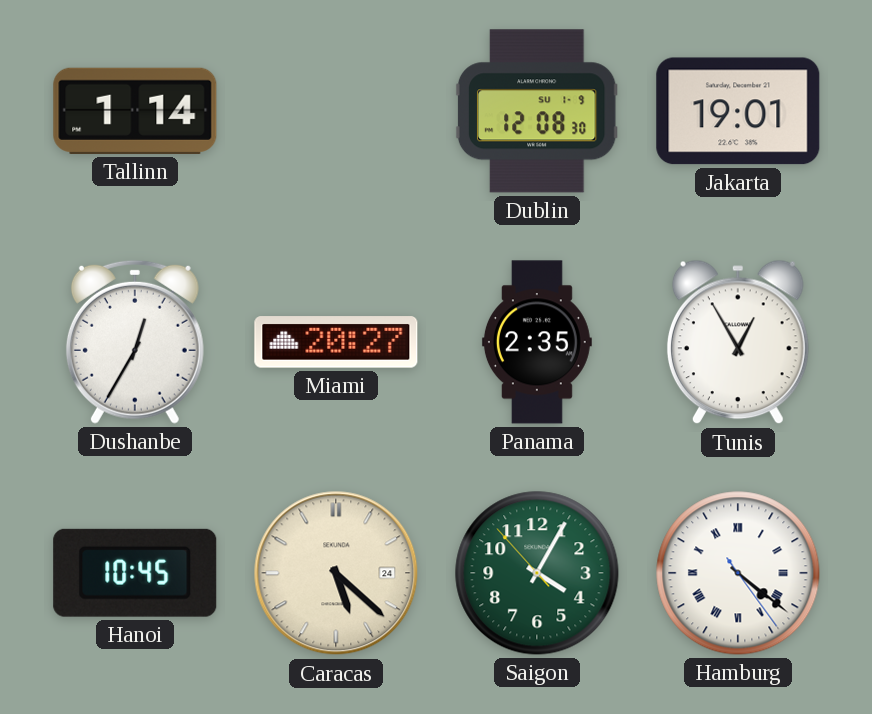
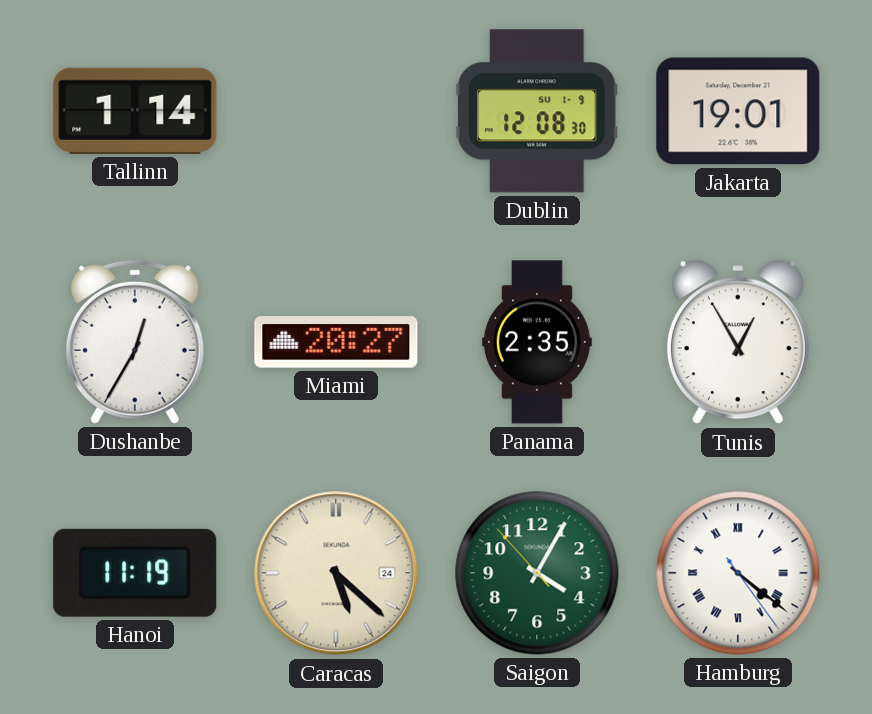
Hanoi: 10:45 -> 11:19 (135, 573)
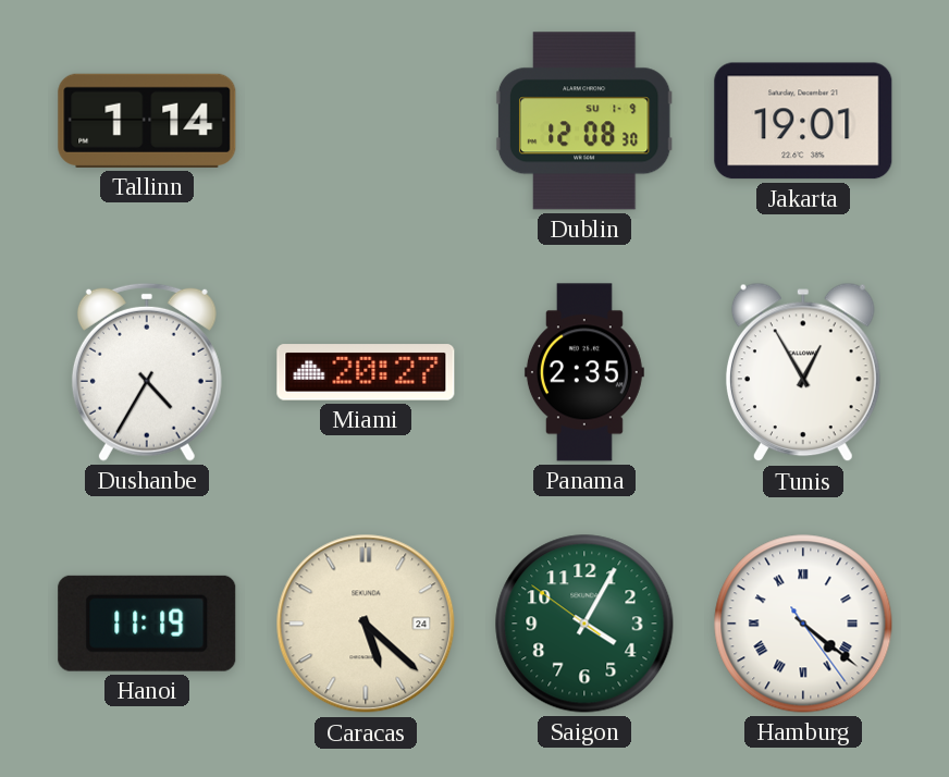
Dushanbe: 12:35 -> 4:35 (147, 372)
Saigon: 4:04:53 -> 4:04:51 (584, 624)
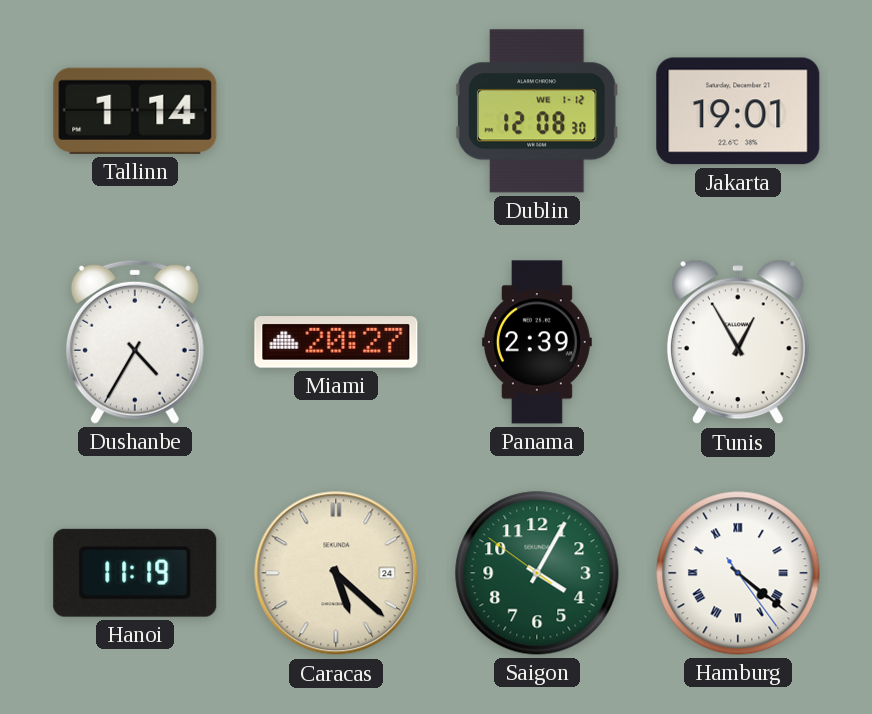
Dublin date: SU 1-9 -> WE 1-12 (537, 111)
Panama: 2:35 -> 2:39 (537, 342)
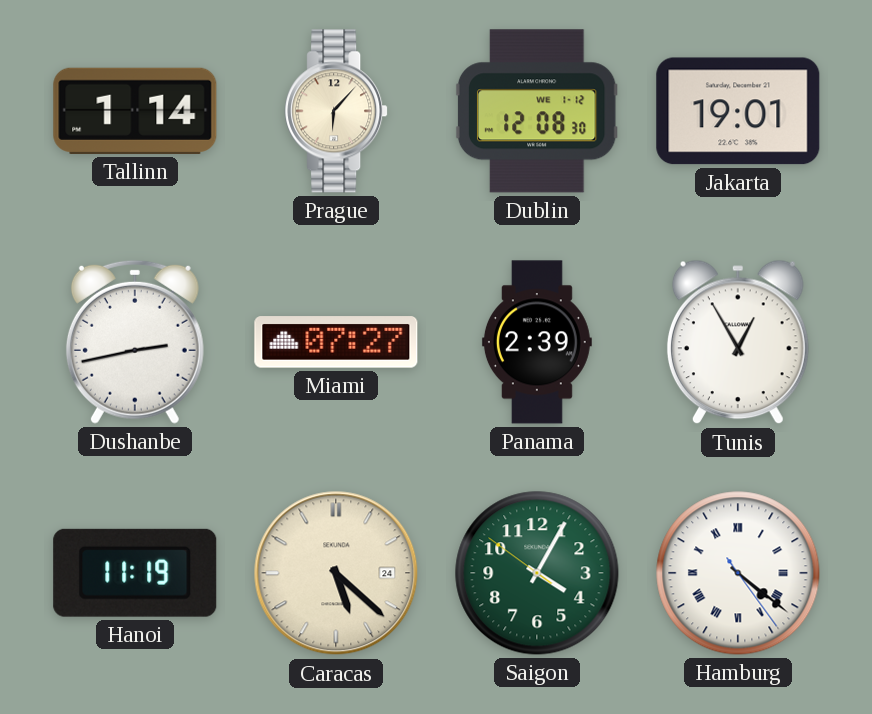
Prague: none -> 6:07 (336, 111)
Dushanbe: 4:35 -> 2:43 (135, 342)
Miami: 20:27 -> 07:27 (336, 342)
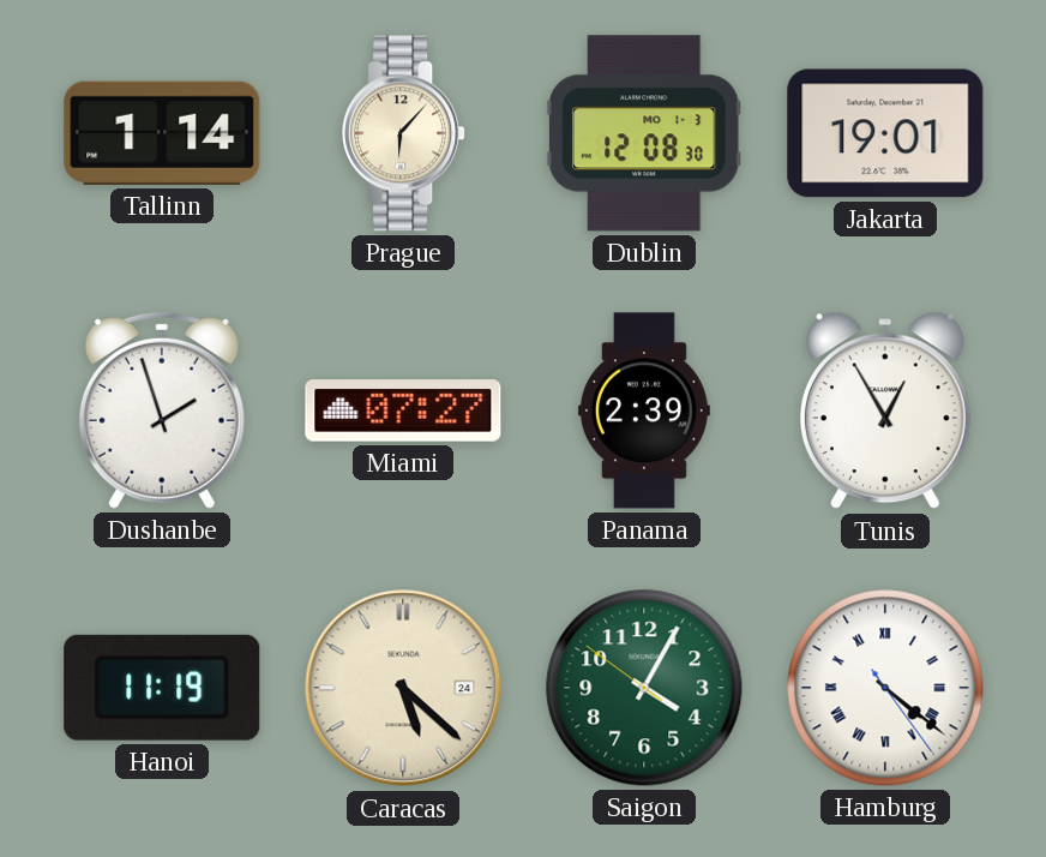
Dublin date: WE 1-12 -> MO 1-3 (644, 133)
Dushanbe: 2:43 -> 1:57 (162, 410)
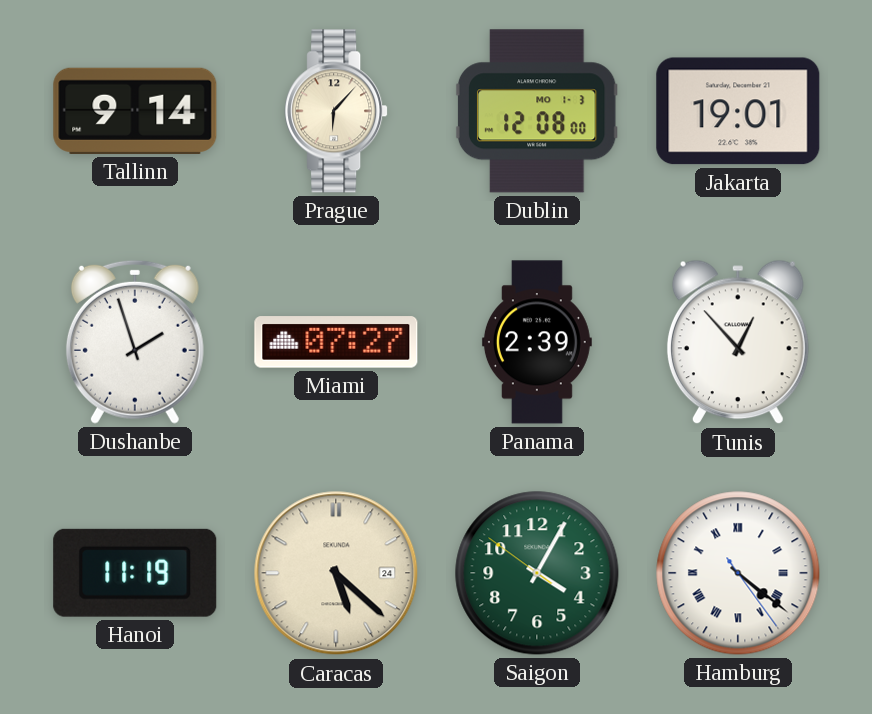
Tallinn: 1:14 -> 9:14 (135, 111)
Dublin: 12:08:30 -> 12:08:00 (537, 111)
Tunis: 12:55 -> 12:53 (738, 342)
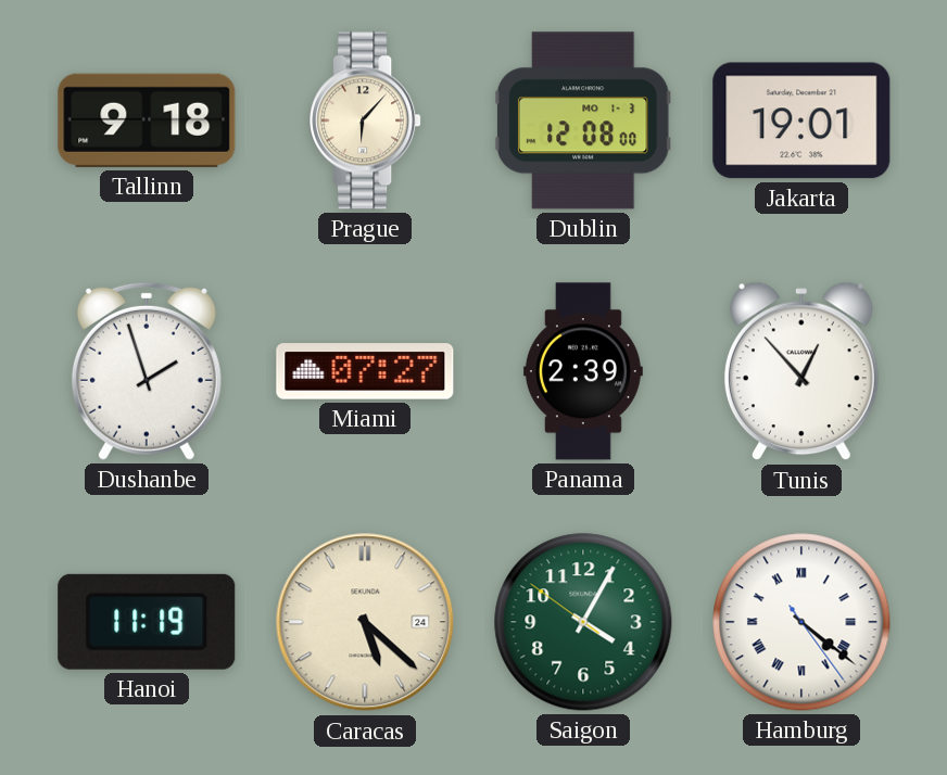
Tallinn: 9:14 -> 9:18 (147, 120)
